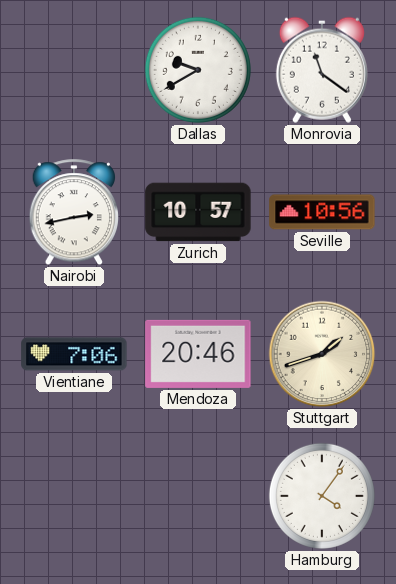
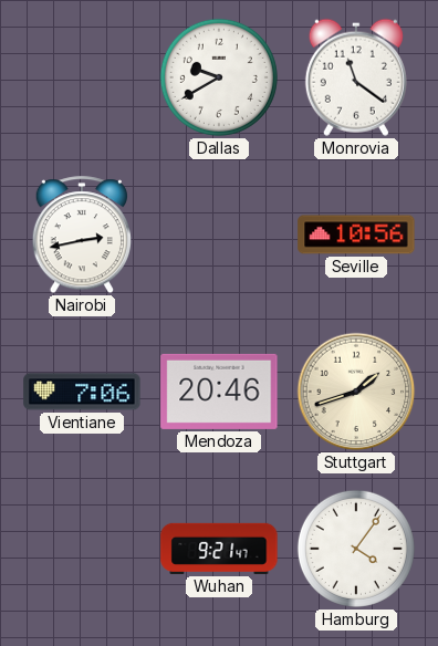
Zurich: 10:57 -> none (198, 212)
Wuhan: none -> 9:21 (219, 549)
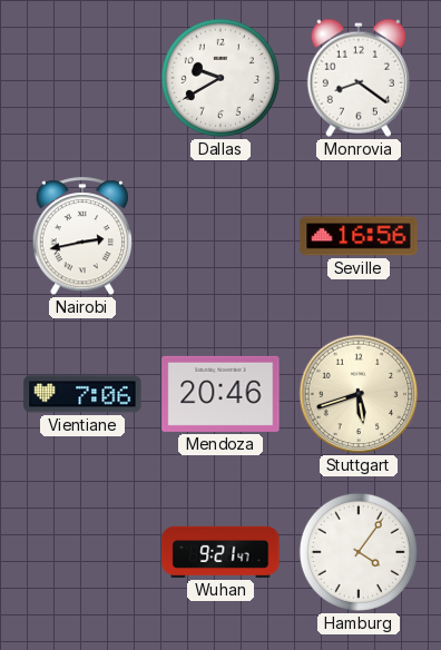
Monrovia: 11:21 -> 8:21 (359, 78)
Seville: 10:56 -> 16:56 (359, 236)
Stuttgart: 1:42 -> 5:42 (359, 394)
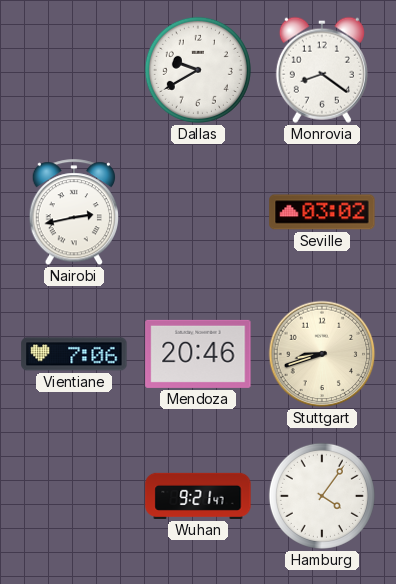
Seville: 16:56 -> 03:02 (322, 212)
Stuttgart: 5:42 -> 8:42 (322, 354)
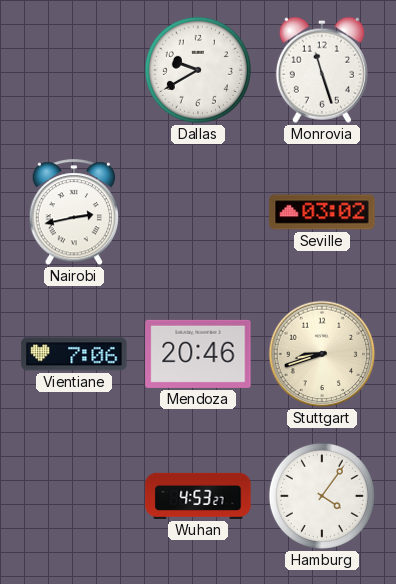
Monrovia: 8:21 -> 11:27 (322, 70)
Wuhan: 9:21 -> 4:53 (198, 496)
